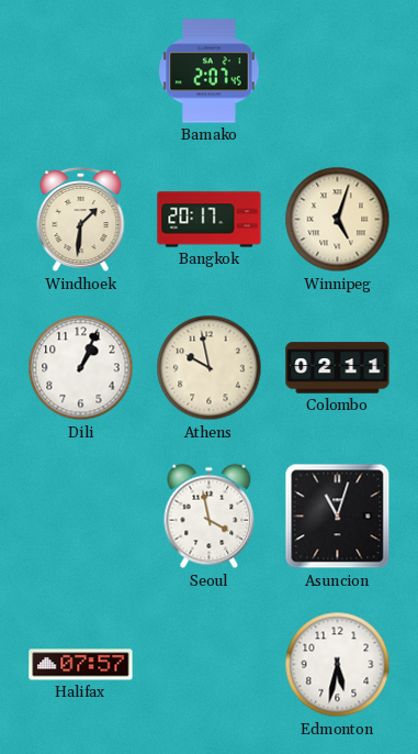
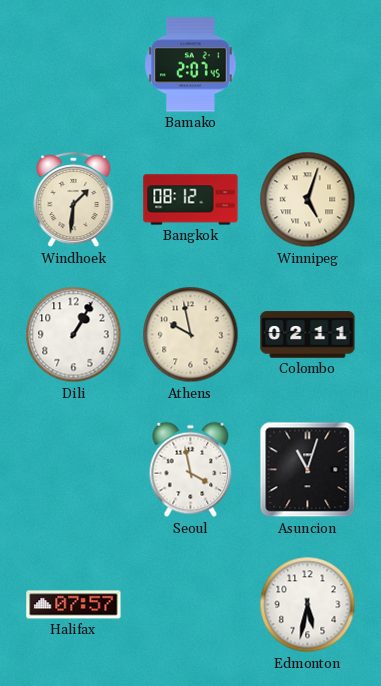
Bangkok: 20:17 -> 08:12 (191, 200)
Dili: 1:04 -> 1:05 (74, 335)
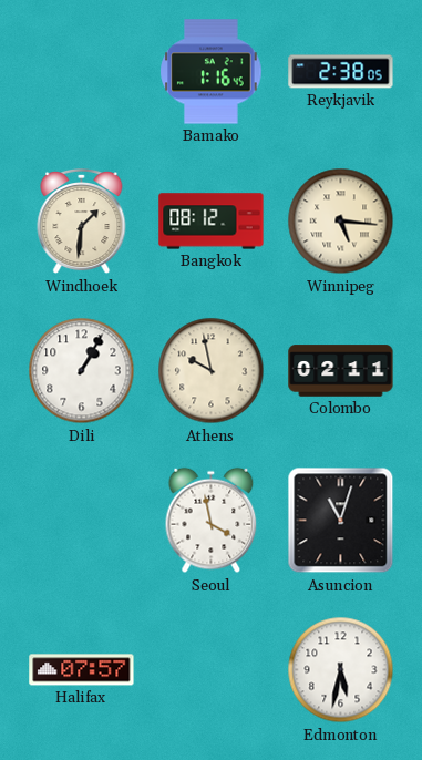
Bamako: 2:07 -> 1:16 (212, 72)
Reykjavik: none -> 2:38 (341, 72)
Winnipeg: 5:03 -> 5:16 (341, 222)
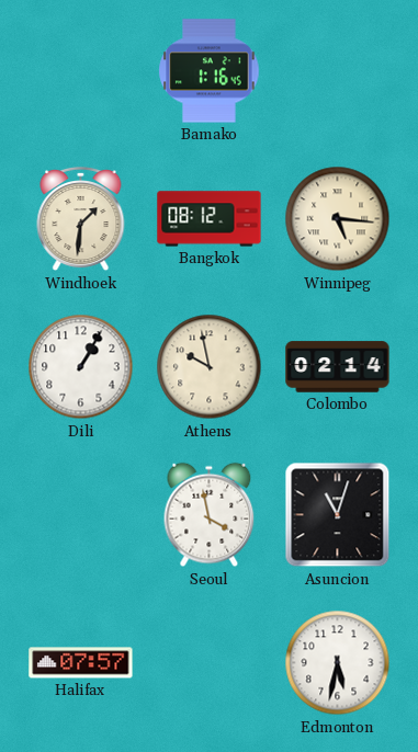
Reykjavik: 2:38 -> none (341, 72)
Colombo: 02:11 -> 02:14 (338, 367)
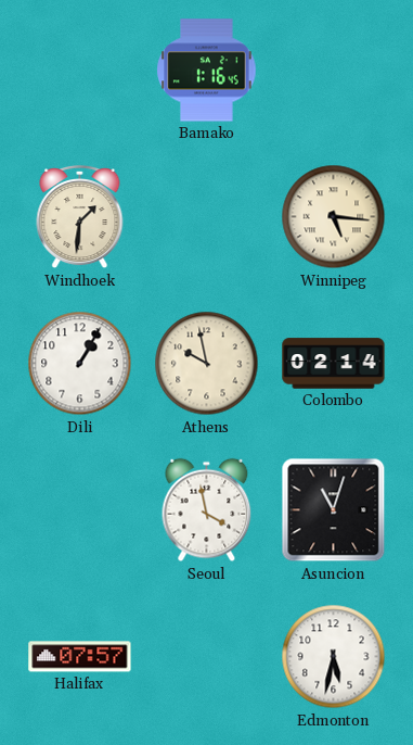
Bangkok: 08:12 -> none (210, 219)
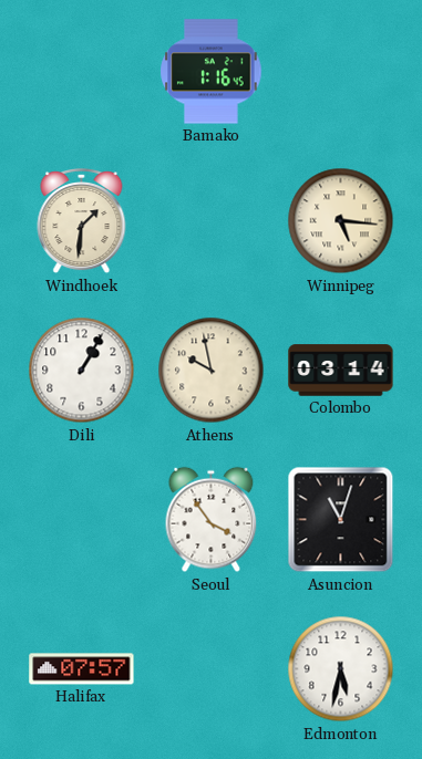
Colombo: 02:14 -> 03:14 (341, 371)
Seoul: 3:58 -> 3:54 (212, 520)
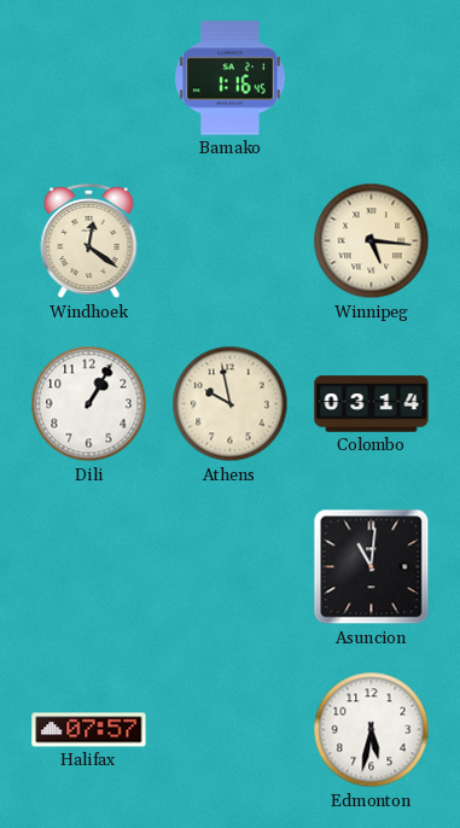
Windhoek: 1:31 -> 12:21 (89, 241)
Seoul: 3:54 -> none (212, 520)
Asuncion: 11:03 -> 11:01 (372, 567)
